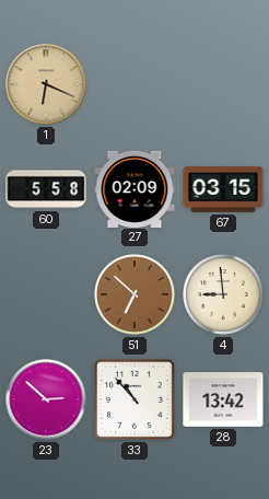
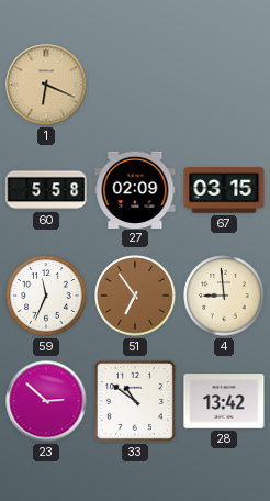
59: none -> 11:34 (46, 296)
51: 6:52 -> 6:54 (135, 296)
33: 10:53 -> 10:51 (135, 401)
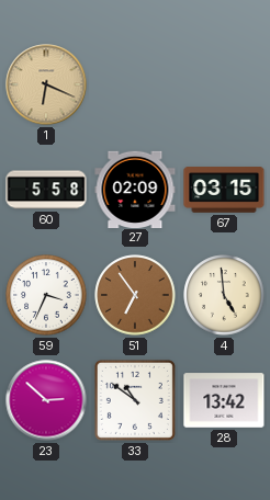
59: 11:34 -> 3:34 (46, 295)
4: 8:59 -> 4:59 (224, 295)
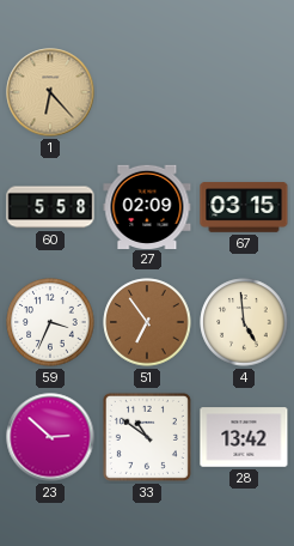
1: 6:19 -> 6:23 (50, 92)
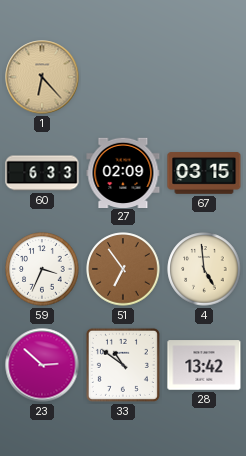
60: 5:58 -> 6:33 (42, 173)
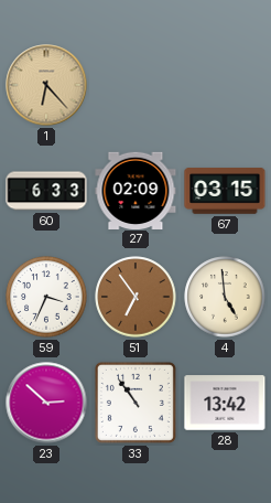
33: 10:51 -> 10:54 (135, 403)
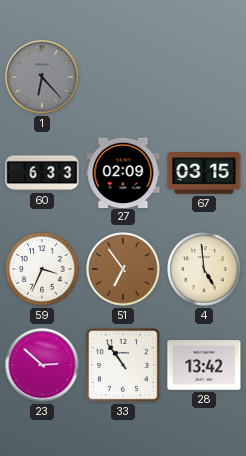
1 dial: champagne -> grey (42, 77)
